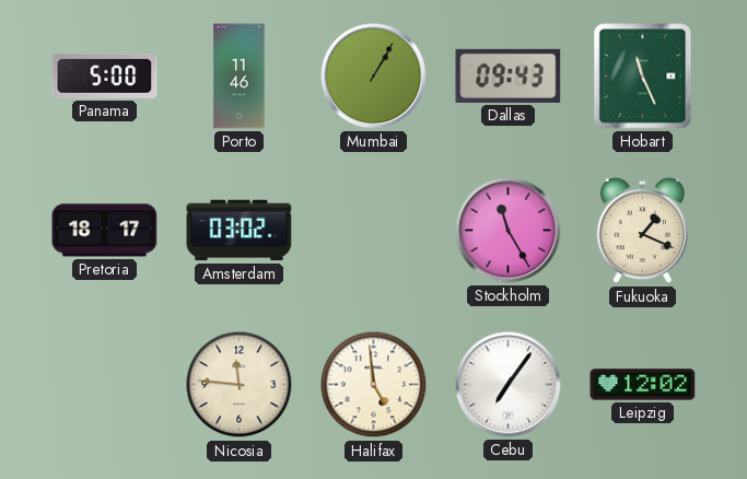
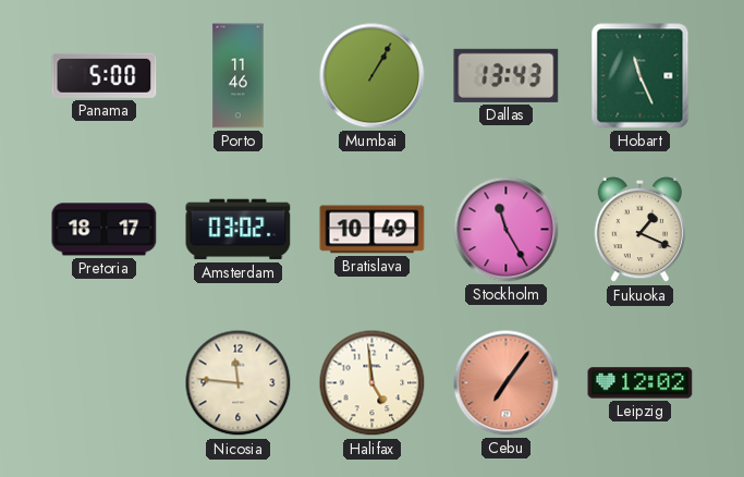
Dallas: 09:43 -> 13:43 (507, 75)
Bratislava: none -> 10:49 (373, 230)
Cebu dial: white -> salmon (507, 383)
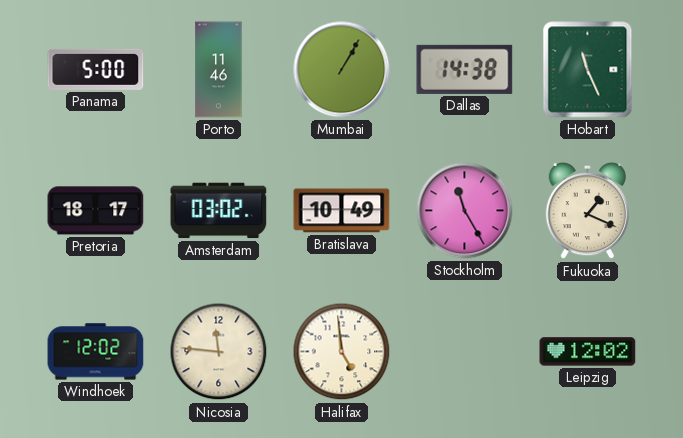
Dallas: 13:43 -> 14:38 (465, 69)
Windhoek: none -> 12:02 (96, 352)
Cebu: 7:06 -> none (507, 383)
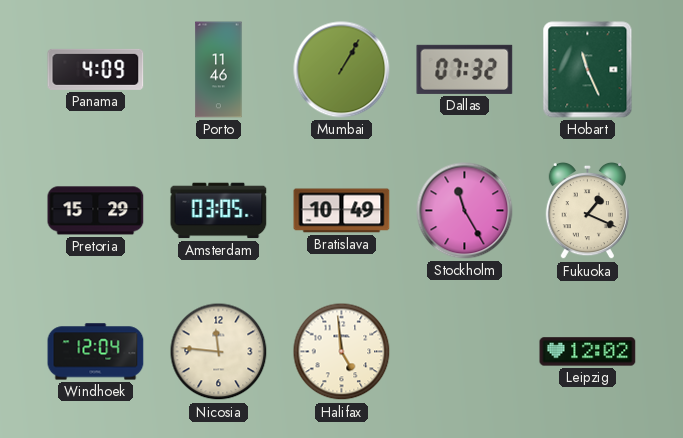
Panama: 5:00 -> 4:09 (96, 69)
Dallas: 14:38 -> 07:32 (465, 69)
Pretoria: 18:17 -> 15:29 (96, 211)
Amsterdam: 03:02 -> 03:05 (219, 211)
Windhoek: 12:02 -> 12:04 (96, 352)
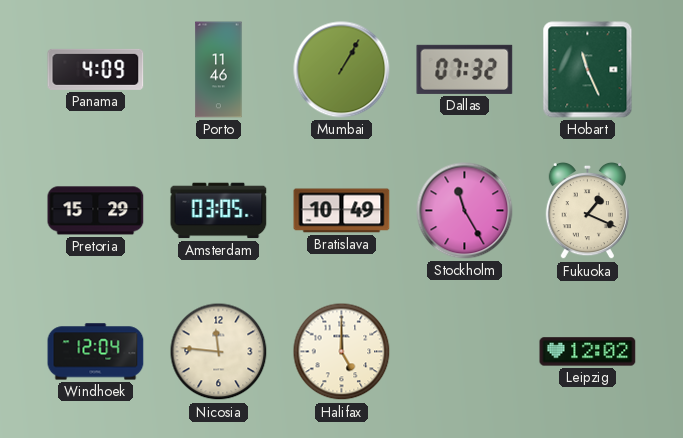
Halifax: 4:59 -> 5:00 (342, 352)
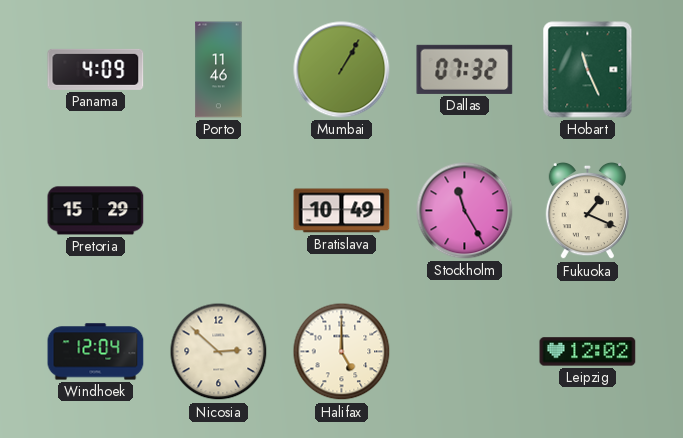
Amsterdam: 03:05 -> none (219, 211)
Nicosia: 11:46 -> 2:52 (219, 352)
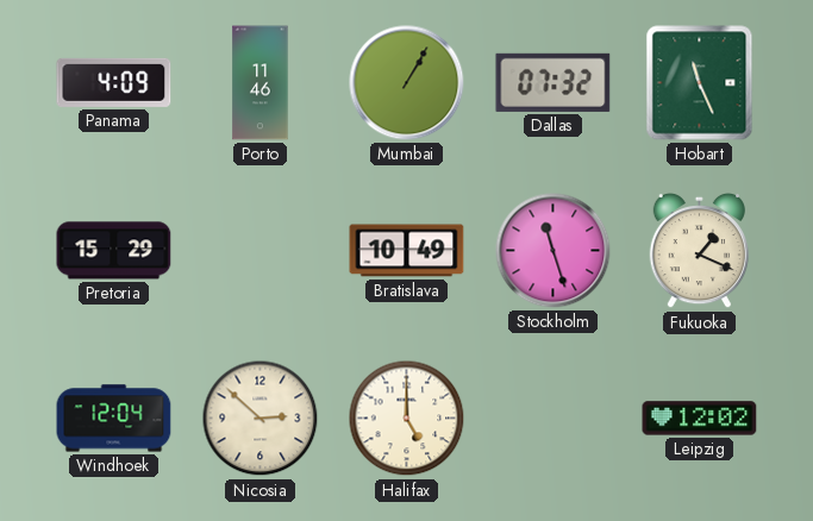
Stockholm: 11:25 -> 11:27 (554, 251)
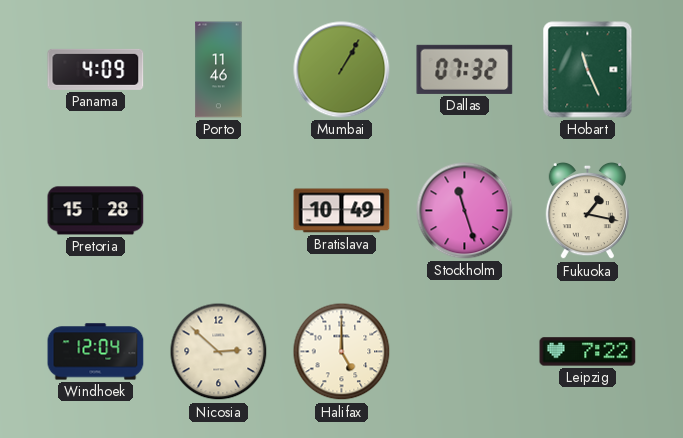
Pretoria: 15:29 -> 15:28 (96, 211)
Fukuoka: 1:19 -> 1:17 (587, 211)
Leipzig: 12:02 -> 7:22 (588, 352)
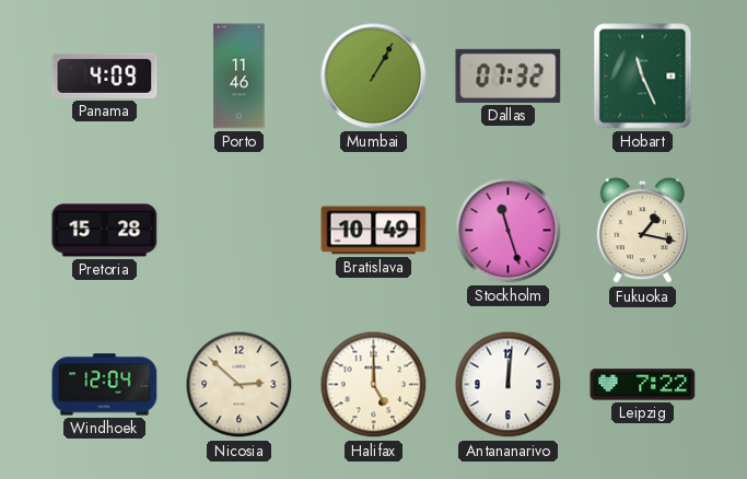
Antananarivo: none -> 12:01 (509, 385)
